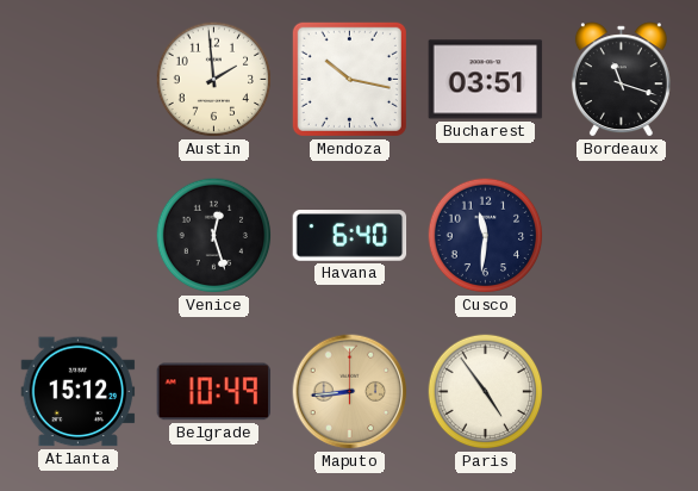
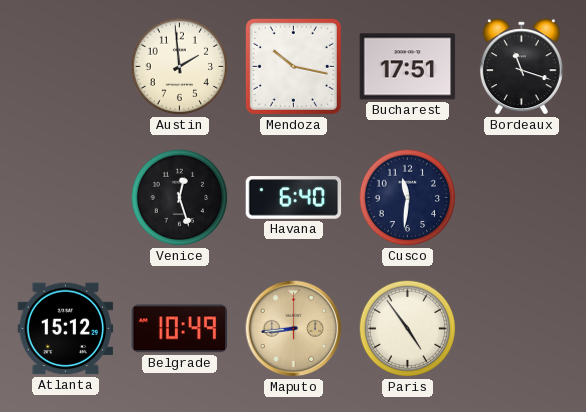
Bucharest: 03:51 -> 17:51 (408, 67)
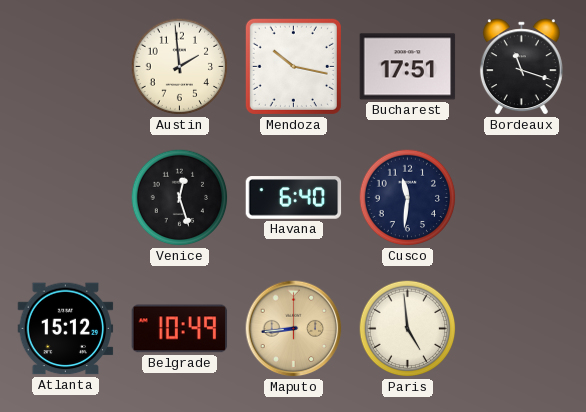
Paris: 4:54 -> 4:59 (408, 329)
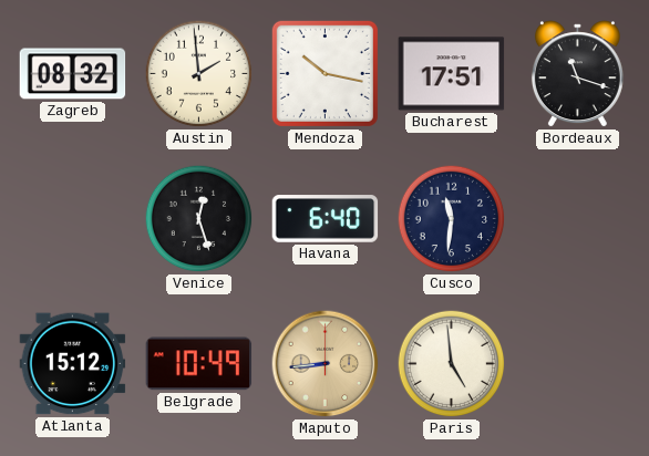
Zagreb: none -> 08:32 (73, 74)
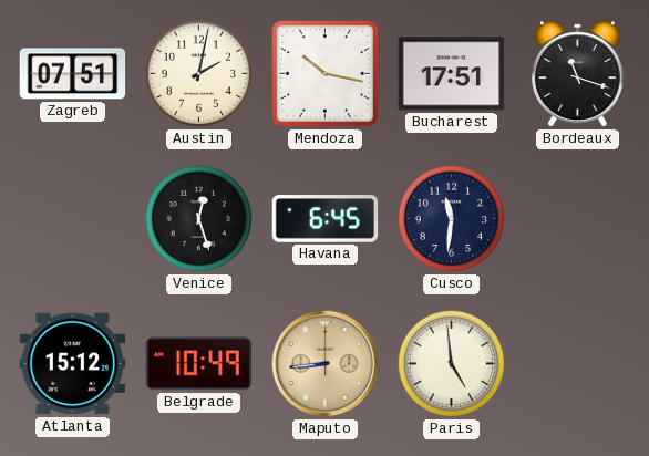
Zagreb: 08:32 -> 07:51 (73, 74)
Austin: 1:59 -> 2:02 (199, 74)
Havana: 6:40 -> 6:45 (326, 219)
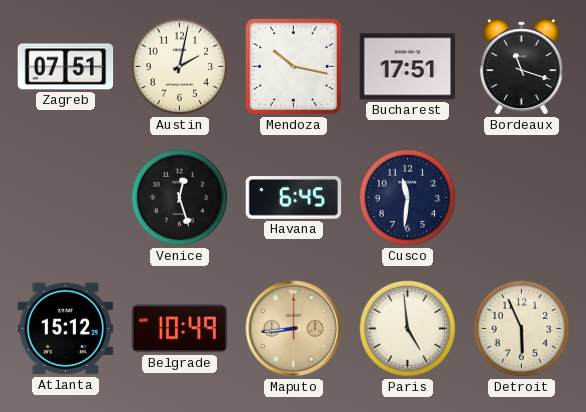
Detroit: none -> 5:56 (522, 329)
